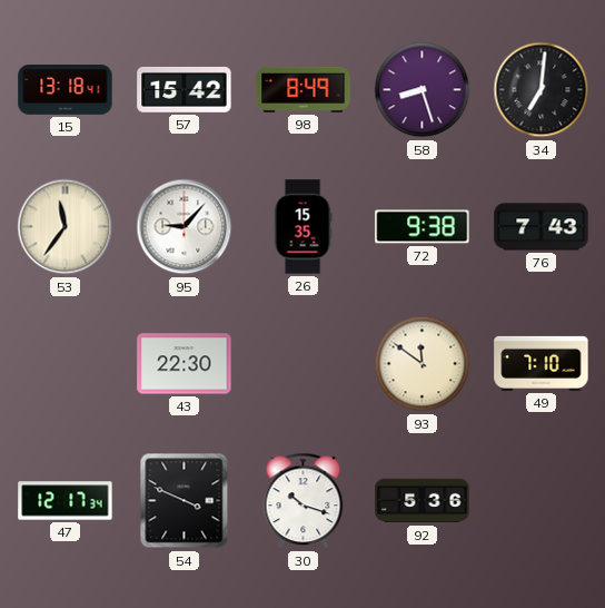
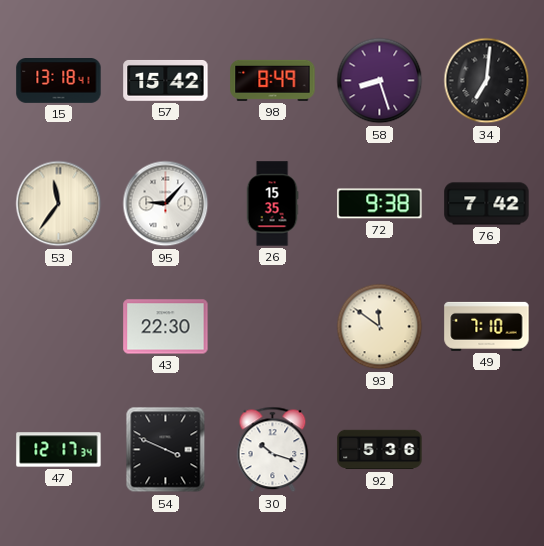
76: 7:43 -> 7:42 (487, 204)
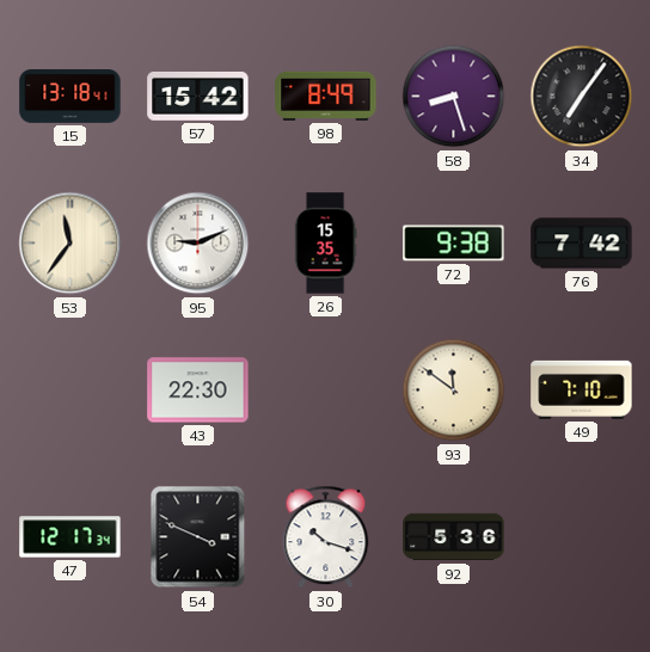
34: 7:01 -> 7:06 (582, 97)
95: 9:07 -> 9:11 (198, 244)
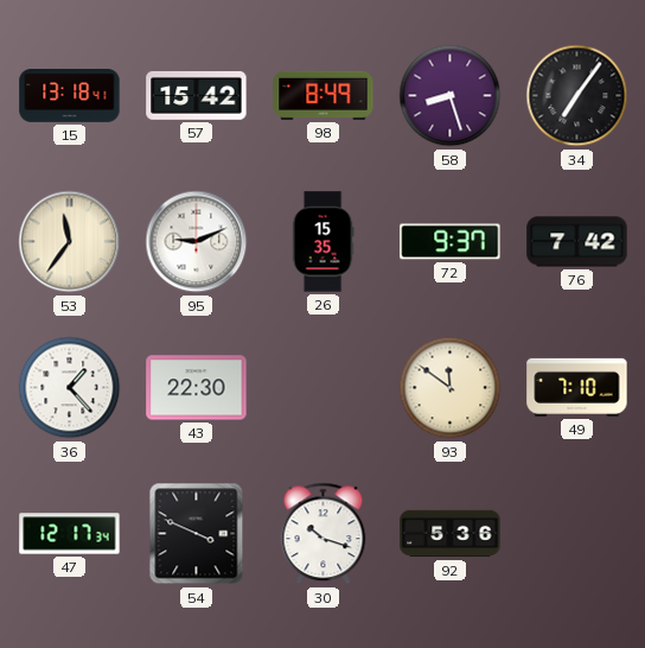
72: 9:38 -> 9:37 (451, 242)
36: none -> 1:23 (70, 388)
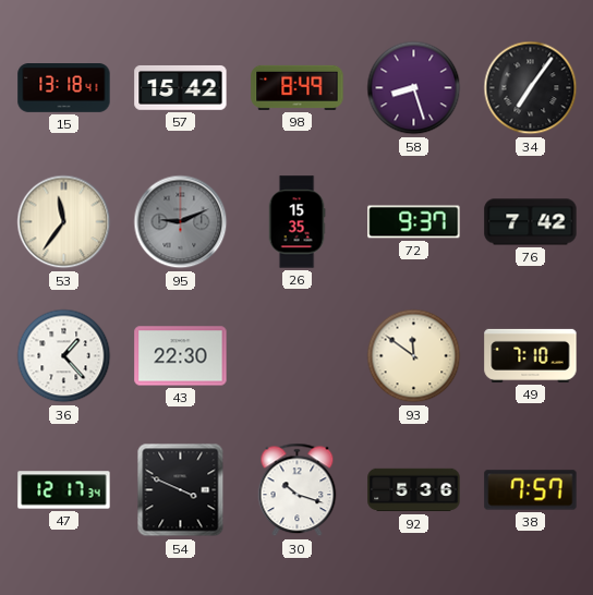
95 dial: white -> grey (181, 222)
38: none -> 7:57 (531, 490)
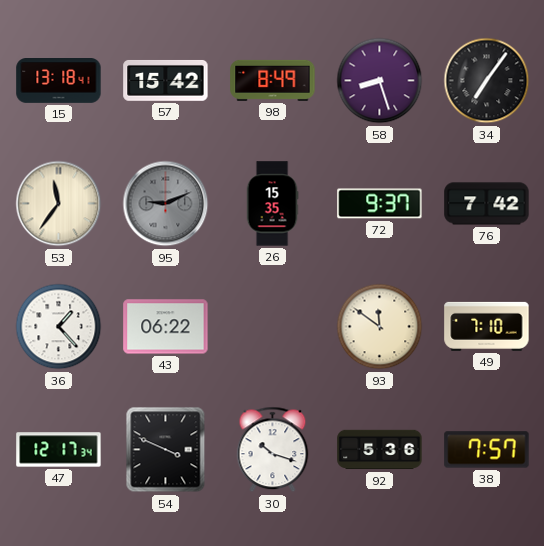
43: 22:30 -> 06:22 (166, 327)
